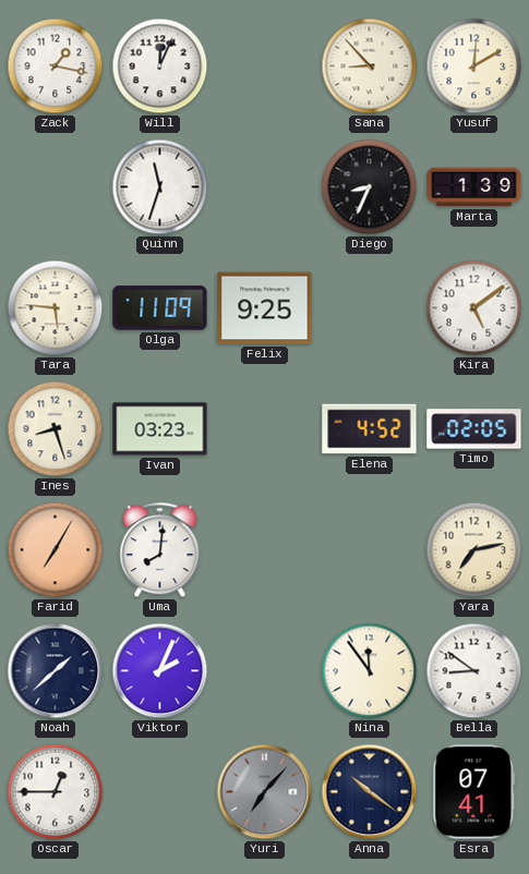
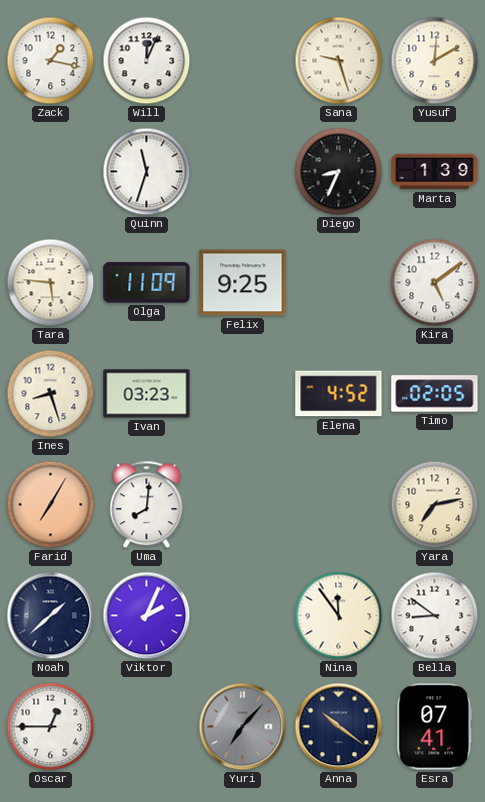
Sana: 8:53 -> 9:27 (339, 61)
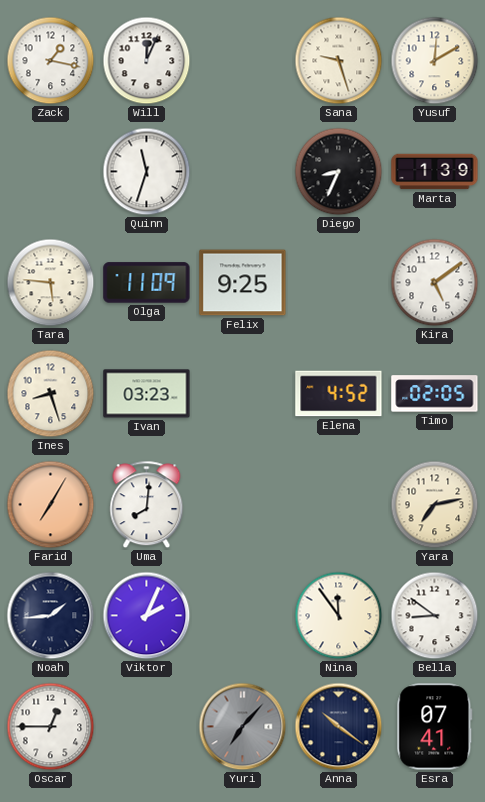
Noah: 1:38 -> 1:44 (51, 616)
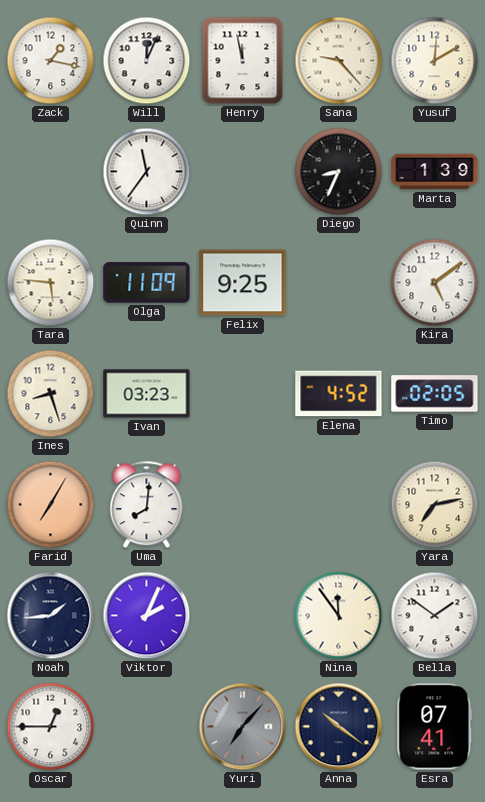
Henry: none -> 11:58 (243, 61)
Sana: 9:27 -> 9:23 (339, 61)
Quinn: 11:33 -> 11:36 (147, 172)
Bella: 8:51 -> 1:51 (435, 616)
